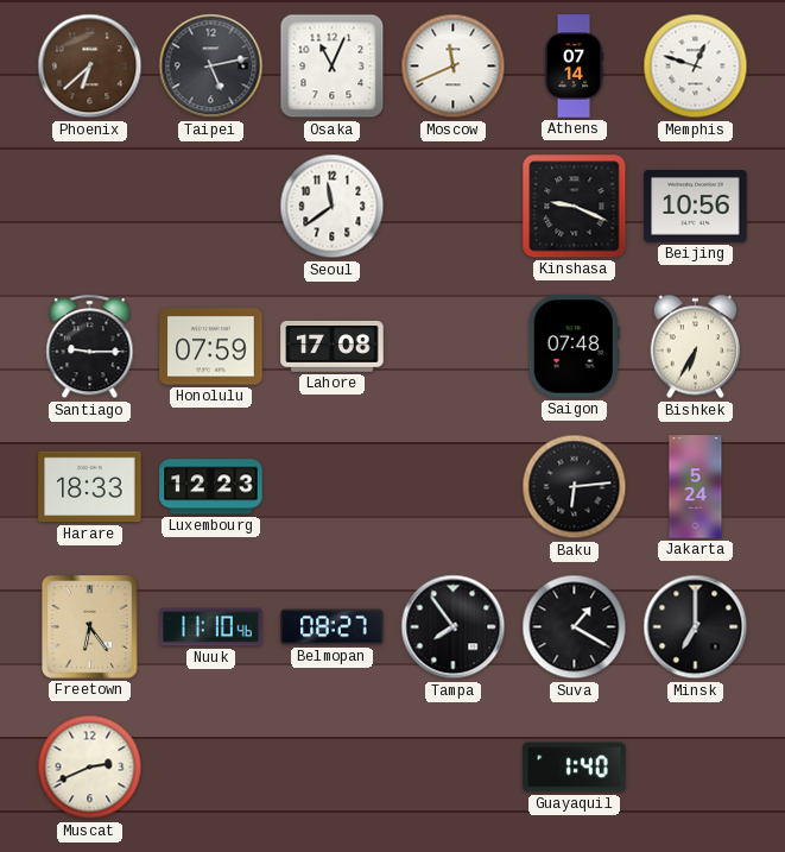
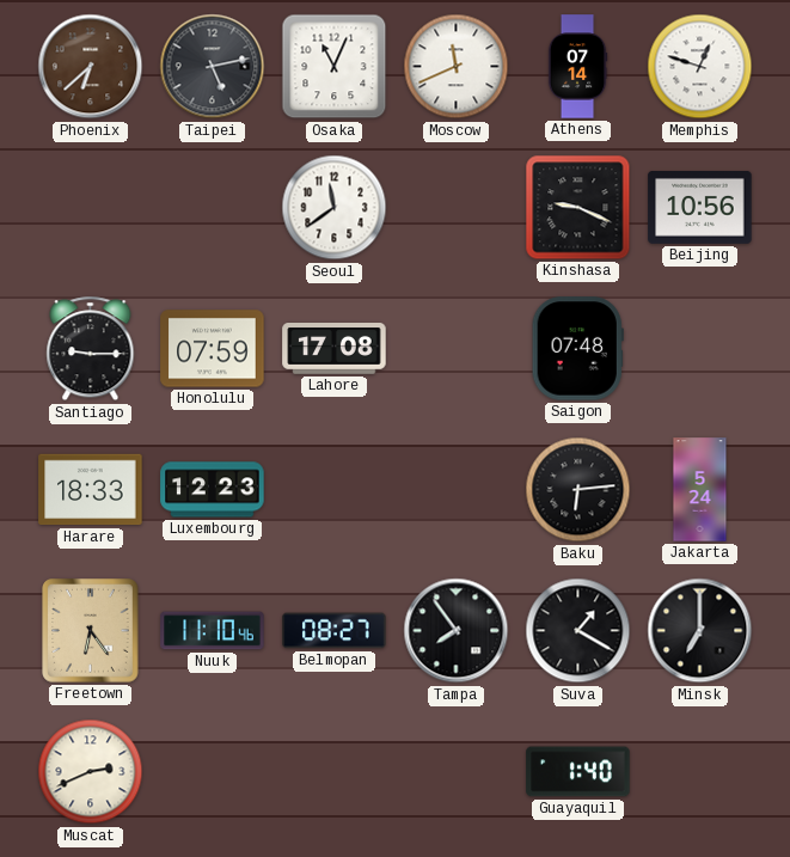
Bishkek: 6:35 -> none (696, 347)
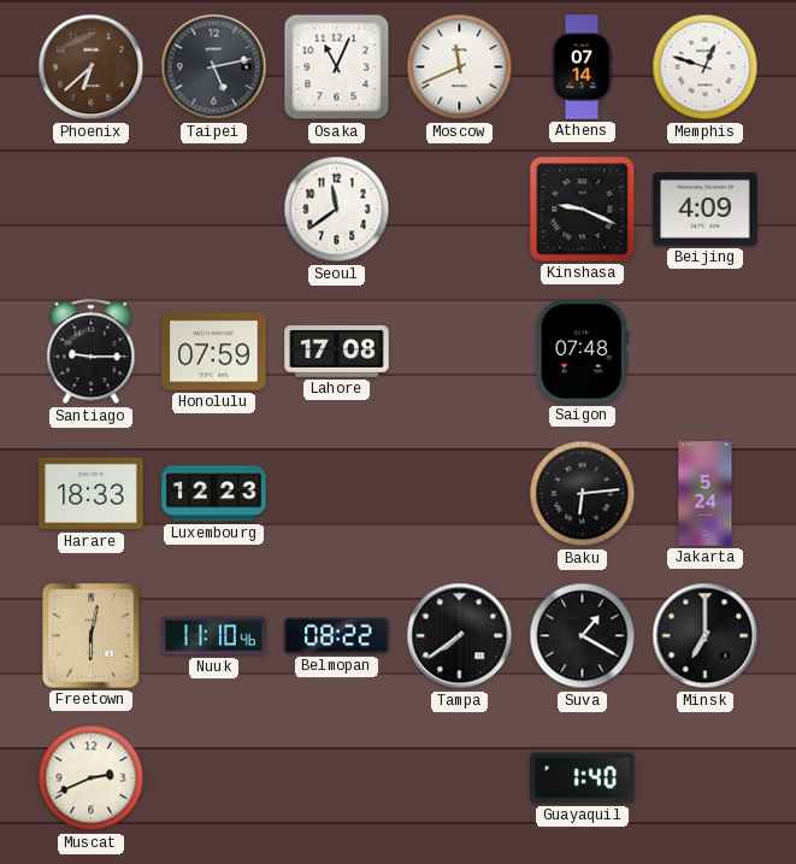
Beijing: 10:56 -> 4:09 (706, 210)
Freetown: 6:24 -> 6:02 (92, 636)
Belmopan: 08:27 -> 08:22 (337, 636)
Tampa: 7:54 -> 7:39 (460, 636)
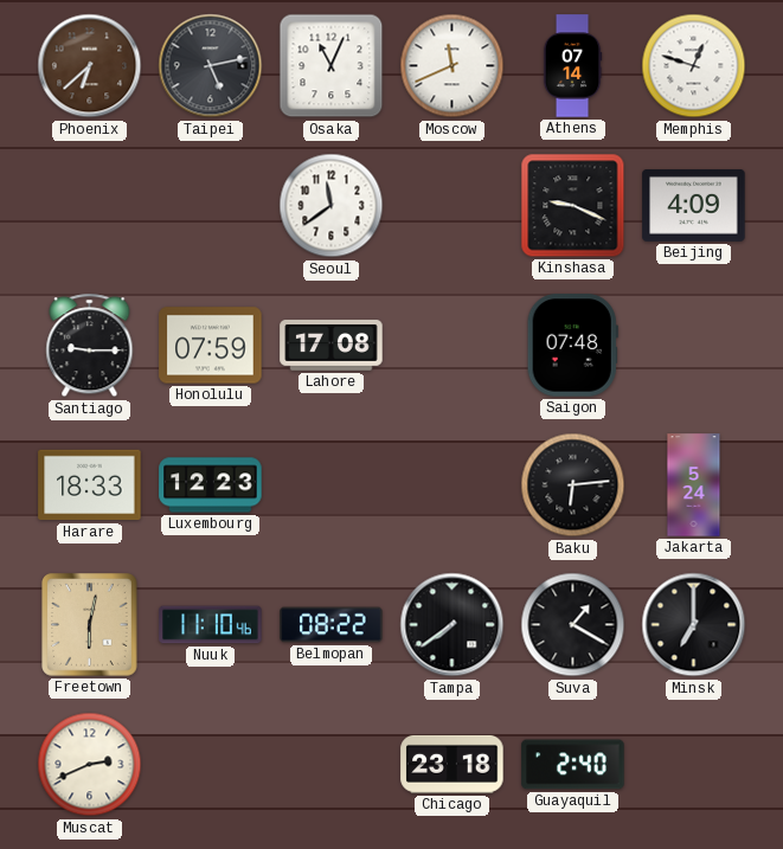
Chicago: none -> 23:18 (453, 764)
Guayaquil: 1:40 -> 2:40 (573, 765)
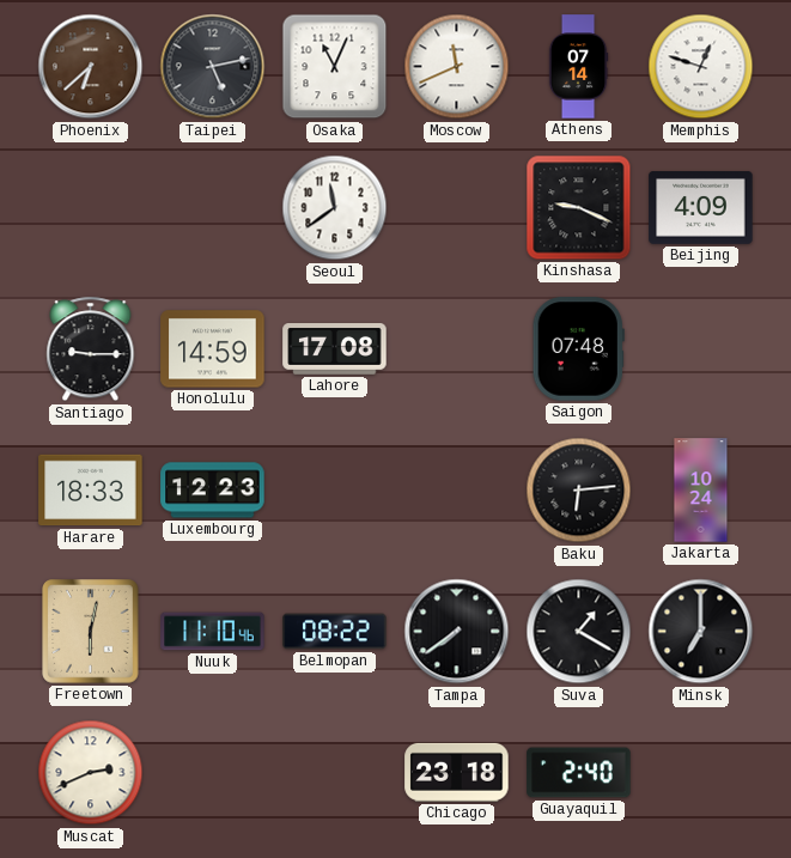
Honolulu: 07:59 -> 14:59 (213, 349)
Jakarta: 5:24 -> 10:24 (701, 491)
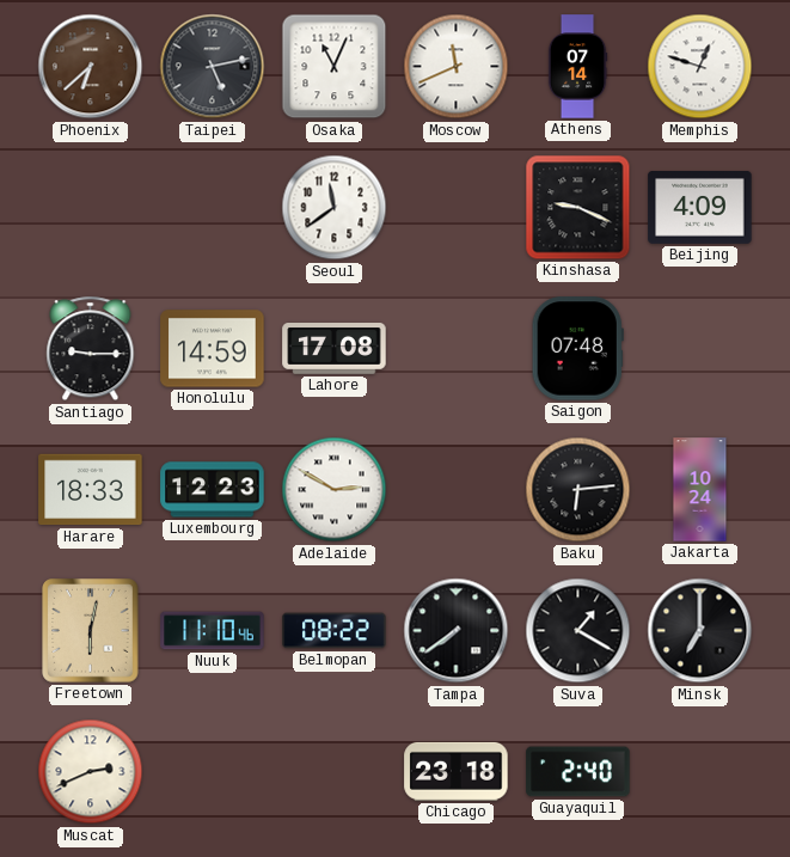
Adelaide: none -> 2:50 (335, 490)
